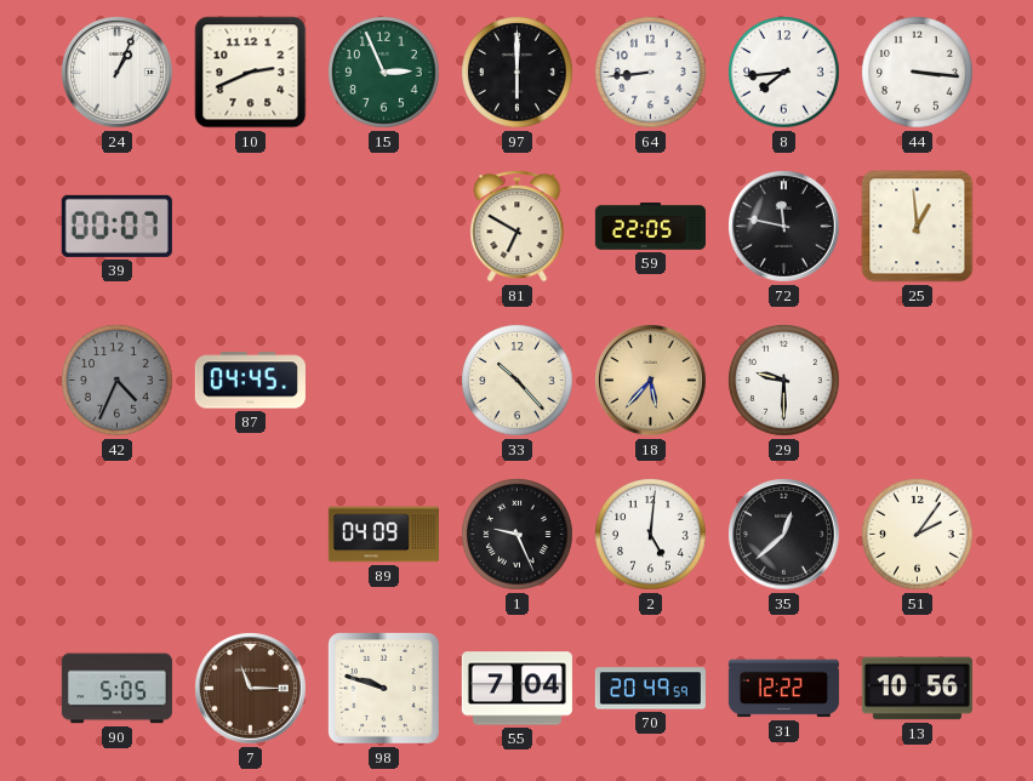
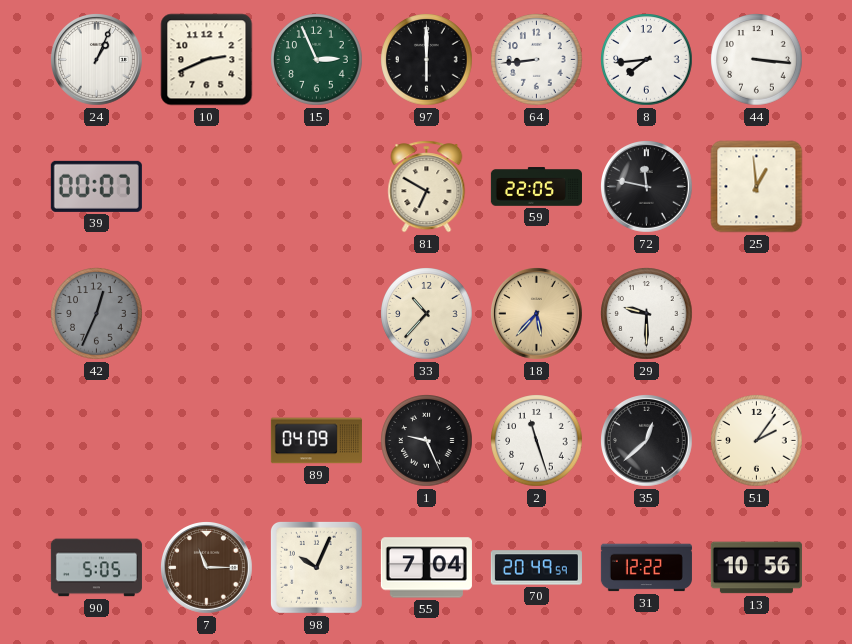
42: 4:34 -> 12:34 (97, 314)
87: 04:45 -> none (250, 381)
33: 10:23 -> 10:37 (427, 314)
2: 5:01 -> 11:27 (537, 441)
98: 9:48 -> 10:04 (316, 567)
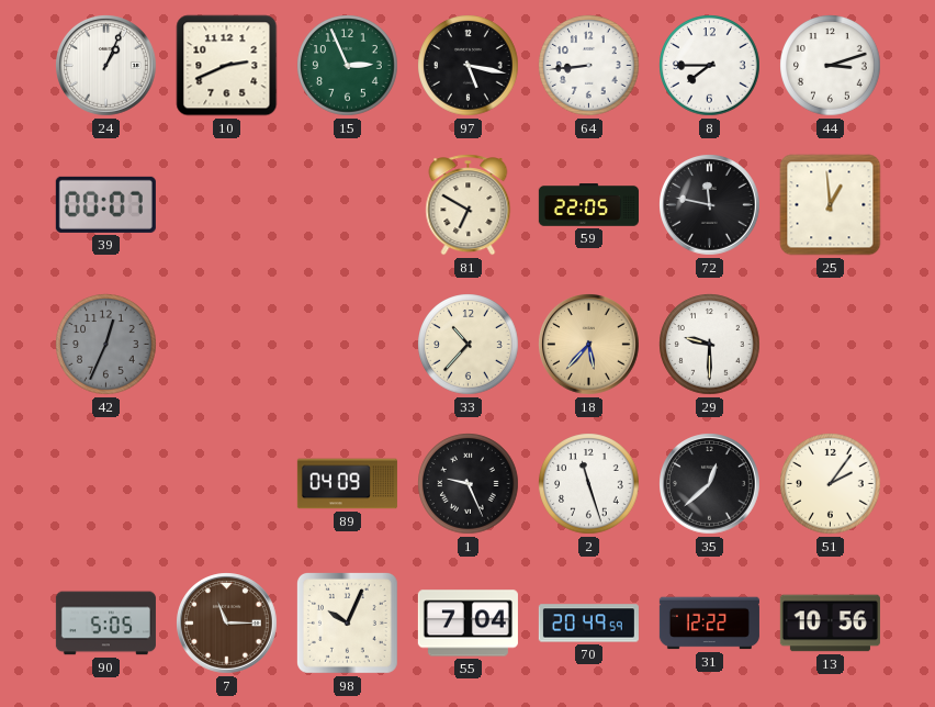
97: 6:00 -> 5:17 (469, 66)
8: 7:44 -> 7:45 (710, 66)
44: 3:16 -> 3:12 (831, 66)
